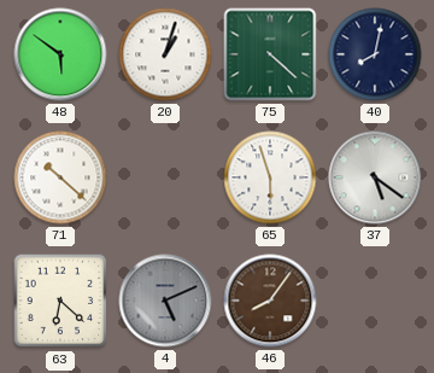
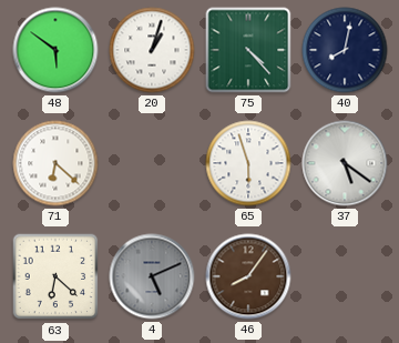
75: 4:22 -> 4:23 (248, 50)
71: 10:22 -> 6:22 (55, 163)
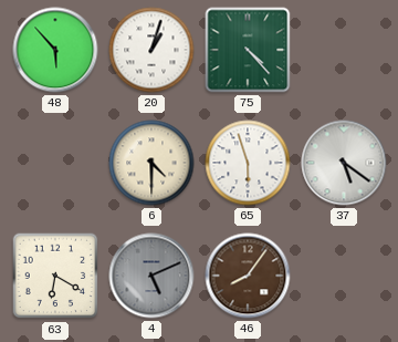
48: 5:51 -> 5:53 (55, 50)
40: 8:02 -> none (345, 50)
71: 6:22 -> none (55, 163)
6: none -> 4:30 (151, 163)
63: 6:22 -> 6:20 (55, 276)
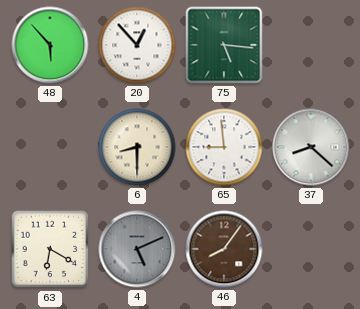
20: 1:03 -> 12:53 (137, 45)
75: 4:23 -> 5:16 (224, 45)
6: 4:30 -> 8:30 (137, 147)
65: 5:57 -> 8:59 (224, 147)
37: 5:21 -> 8:22 (311, 147)
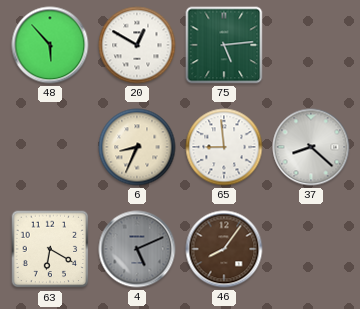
20: 12:53 -> 12:50 (137, 45)
75: 5:16 -> 5:14 (224, 45)
6: 8:30 -> 8:34 (137, 147)
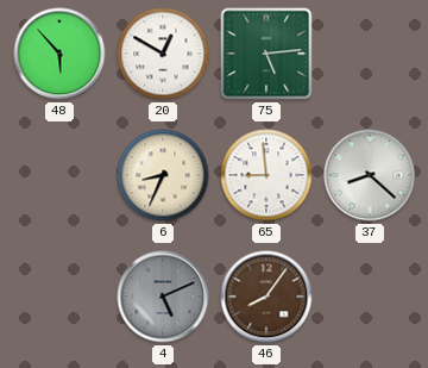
63: 6:20 -> none (50, 249)
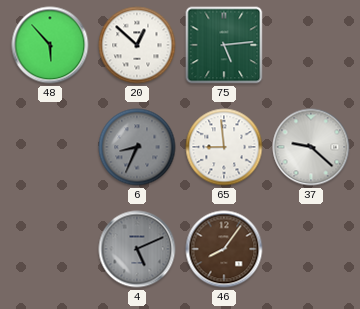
20: 12:50 -> 12:52 (137, 45)
6 dial: cream -> grey (137, 147)
37: 8:22 -> 9:22 (311, 147)
